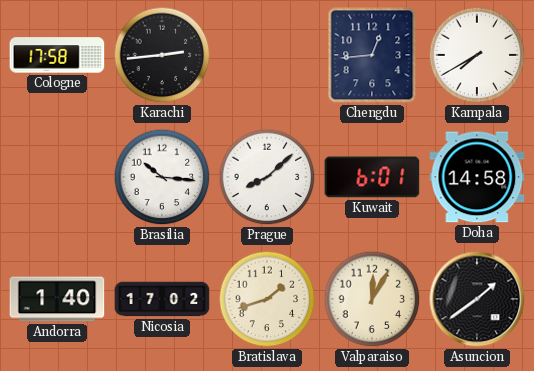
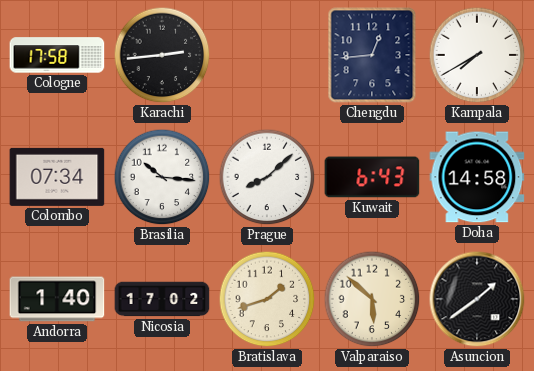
Colombo: none -> 07:34 (57, 177)
Kuwait: 6:01 -> 6:43 (372, 177)
Valparaiso: 12:05 -> 5:52 (372, 299)
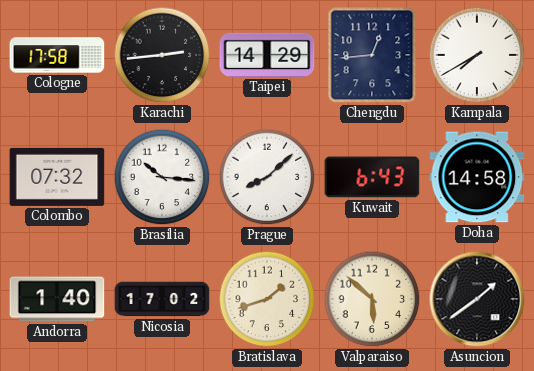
Taipei: none -> 14:29 (267, 55)
Colombo: 07:34 -> 07:32 (57, 177)
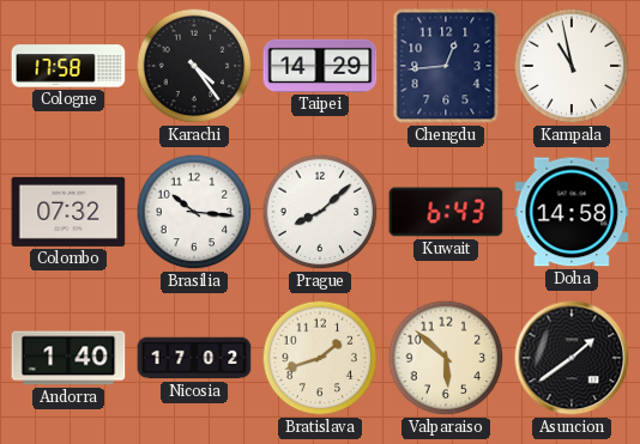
Karachi: 2:44 -> 4:24 (194, 66)
Kampala: 7:40 -> 10:58 (572, 66)
